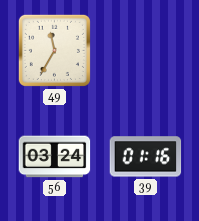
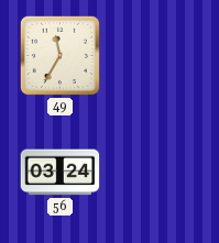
39: 01:16 -> none (146, 157)
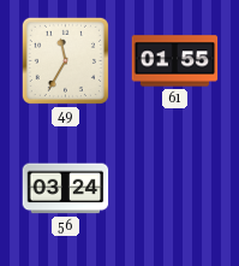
61: none -> 01:55 (175, 61)
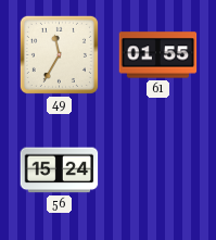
56: 03:24 -> 15:24 (60, 170)
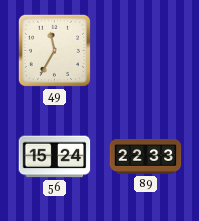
61: 01:55 -> none (158, 55)
89: none -> 22:33 (146, 157)
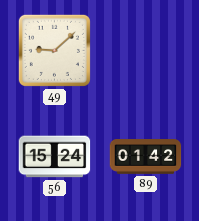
49: 11:35 -> 9:08 (54, 50)
89: 22:33 -> 01:42 (146, 157)
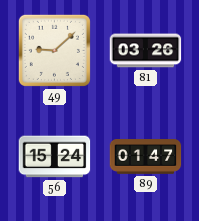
81: none -> 03:26 (146, 51)
89: 01:42 -> 01:47 (146, 157)
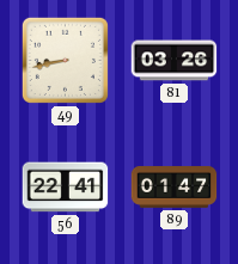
49: 9:08 -> 8:43 (65, 60)
56: 15:24 -> 22:41 (66, 188)
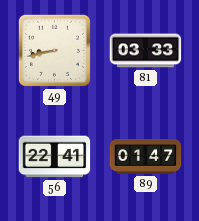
81: 03:26 -> 03:33 (146, 51)
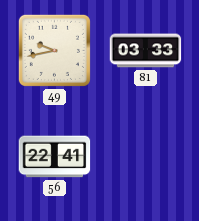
49: 8:43 -> 9:43 (54, 50)
89: 01:47 -> none (146, 157)
